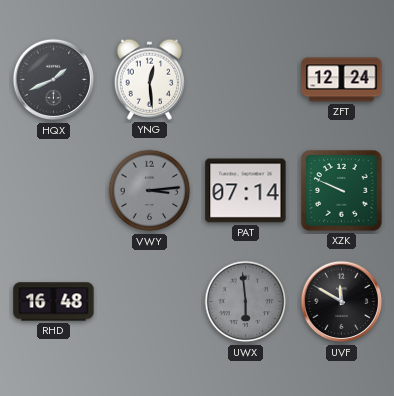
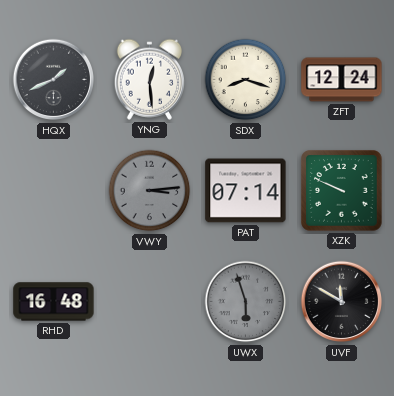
SDX: none -> 8:18 (246, 80)
UWX: 5:59 -> 5:57 (246, 302)
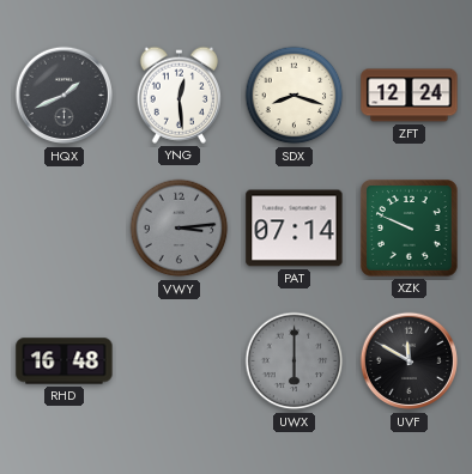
UWX: 5:57 -> 6:00 (295, 361)
